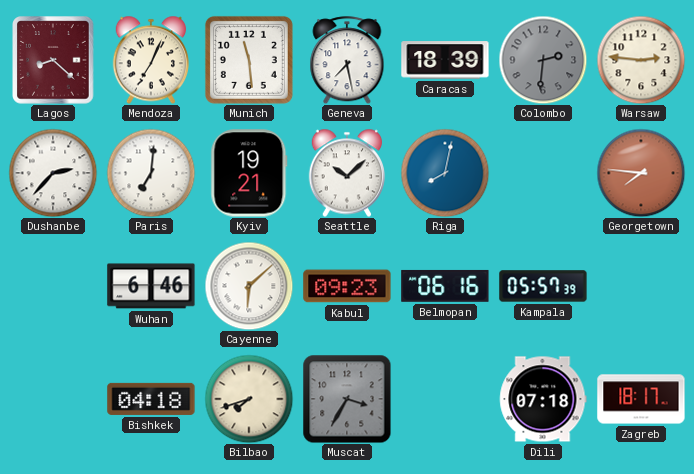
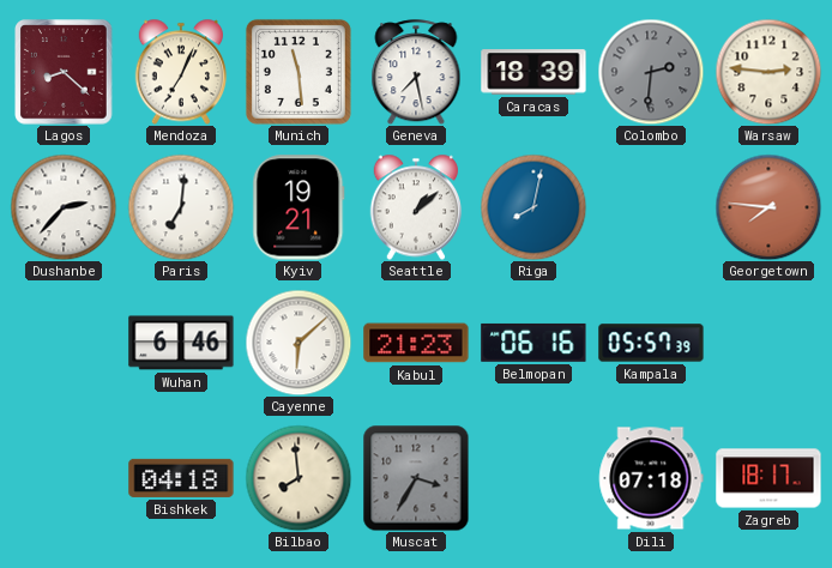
Seattle: 10:08 -> 1:08 (416, 207)
Kabul: 09:23 -> 21:23 (416, 343)
Bilbao: 7:42 -> 7:59 (299, 478)
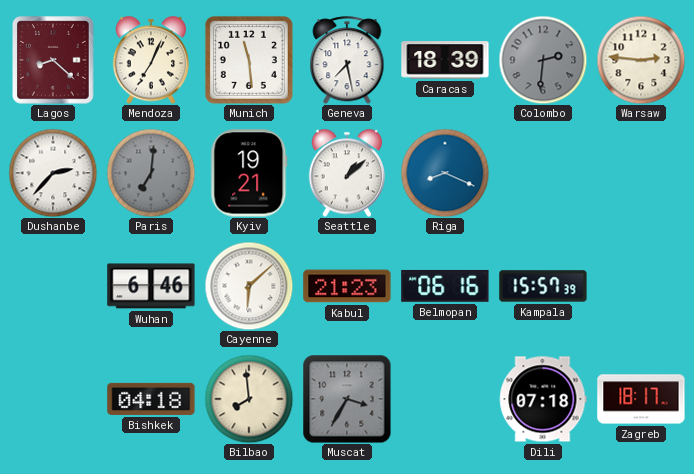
Paris dial: white -> grey (151, 173)
Riga: 8:02 -> 8:19 (445, 173)
Georgetown: 7:46 -> none (768, 207)
Kampala: 05:57 -> 15:57 (543, 286)
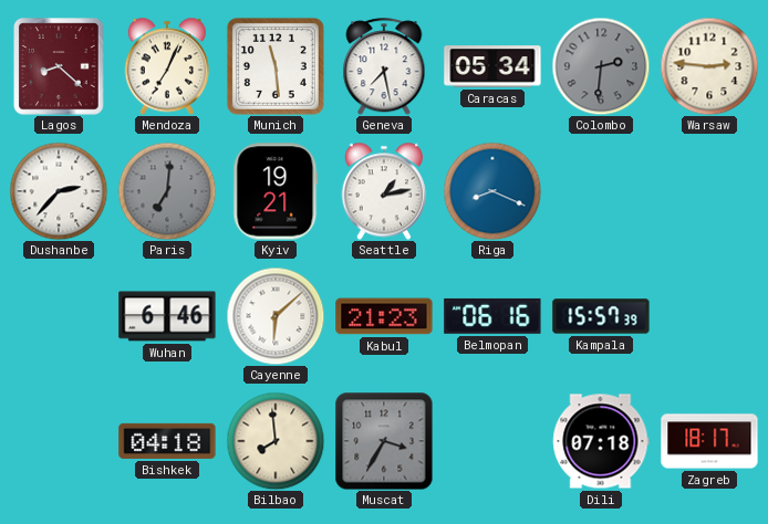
Caracas: 18:39 -> 05:34 (492, 66)
Seattle: 1:08 -> 1:13 (384, 191)
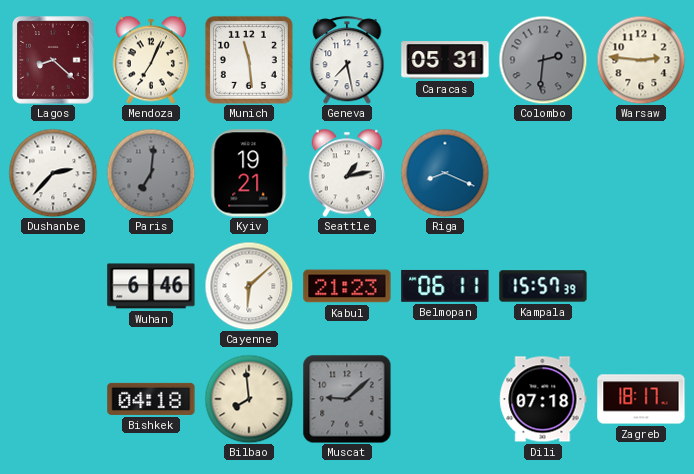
Caracas: 05:34 -> 05:31 (445, 60)
Belmopan: 06:16 -> 06:11 (445, 286)
Muscat: 3:35 -> 9:08 (347, 399)
